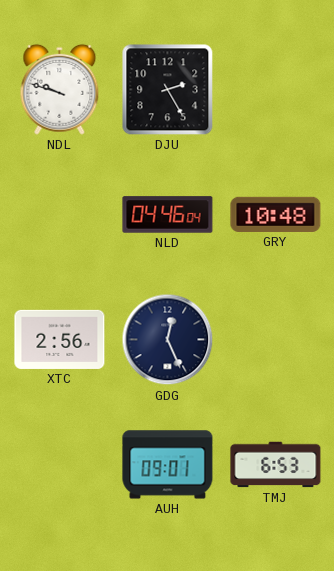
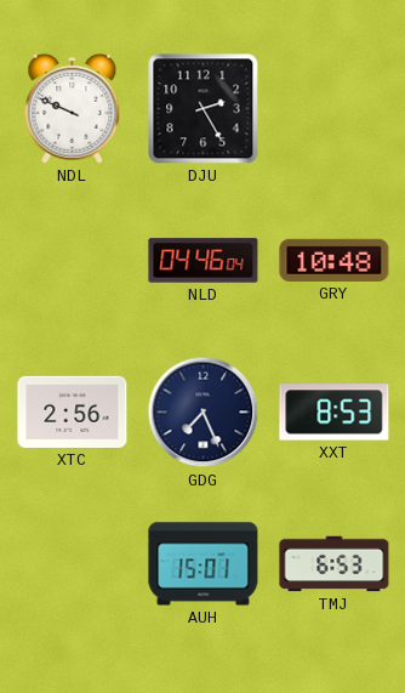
NDL: 9:48 -> 9:49 (73, 108)
GDG: 12:26 -> 7:26 (204, 413)
XXT: none -> 8:53 (335, 413)
AUH: 09:01 -> 15:01 (204, 564)
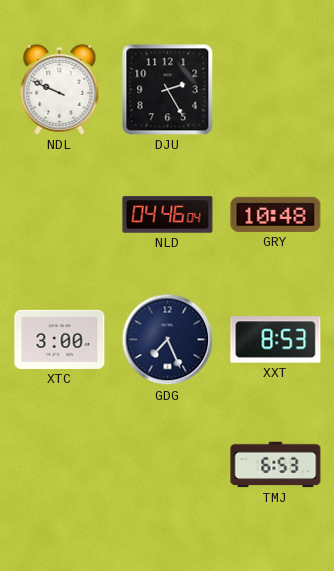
XTC: 2:56 -> 3:00 (60, 339)
AUH: 15:01 -> none (204, 564)
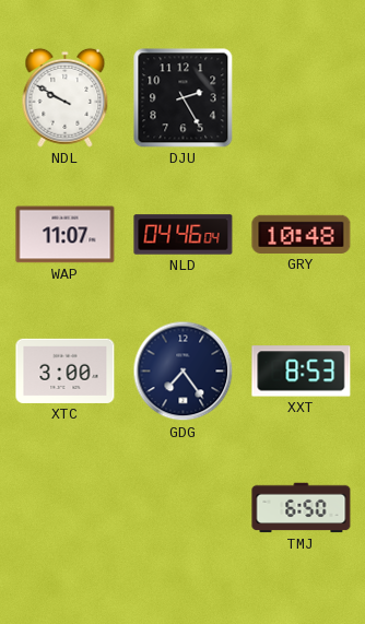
NDL: 9:49 -> 9:50 (66, 97)
WAP: none -> 11:07 (66, 235)
GDG: 7:26 -> 7:24 (184, 372)
TMJ: 6:53 -> 6:50 (302, 508)
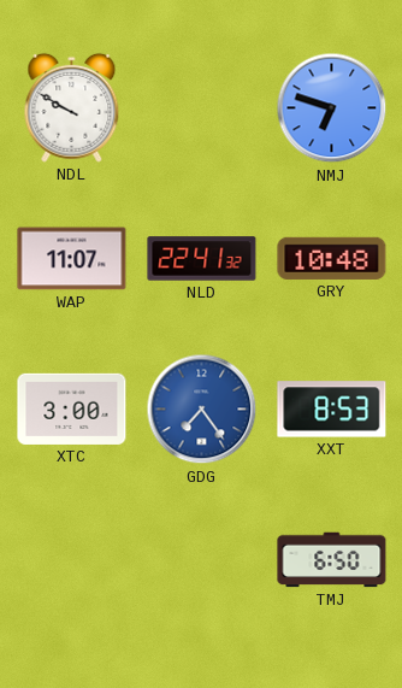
DJU: 2:25 -> none (184, 98)
NMJ: none -> 6:48 (332, 108)
NLD: 04:46 -> 22:41 (202, 259)
GDG dial: navy -> blue (202, 410)
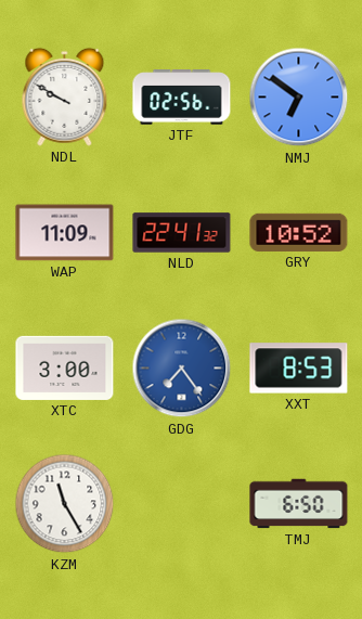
JTF: none -> 02:56 (182, 98)
NMJ: 6:48 -> 6:51 (299, 98)
WAP: 11:07 -> 11:09 (65, 233)
GRY: 10:48 -> 10:52 (299, 232)
KZM: none -> 11:25 (65, 504)
